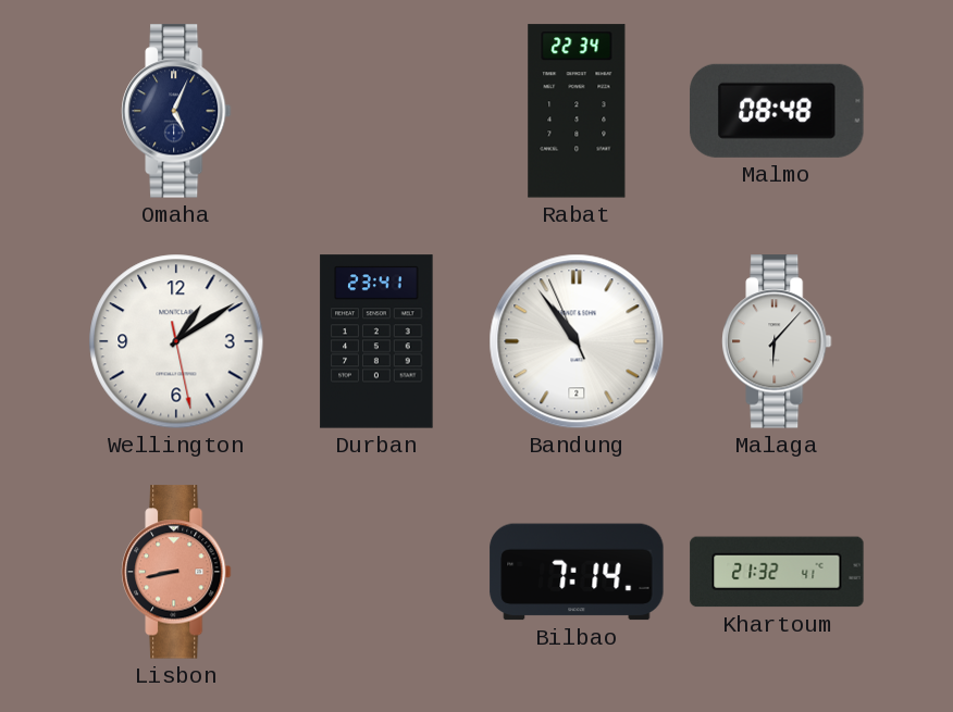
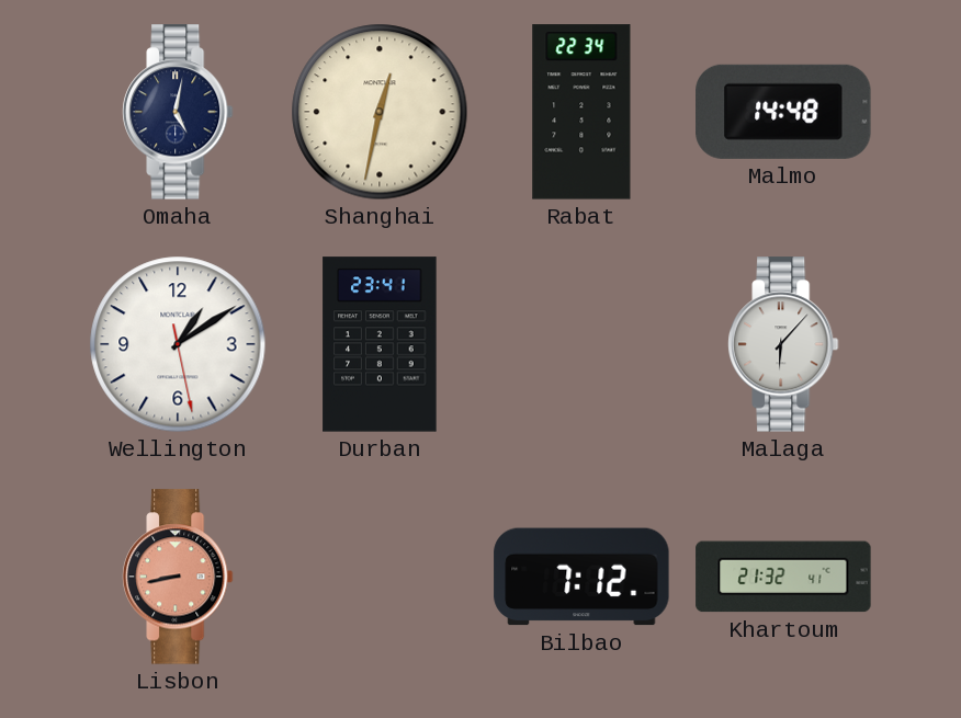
Omaha: 5:04 -> 5:02 (179, 112)
Shanghai: none -> 12:32 (380, 112)
Malmo: 08:48 -> 14:48 (783, 112)
Bandung: 10:53 -> none (577, 341)
Bilbao: 7:14 -> 7:12 (581, 577)
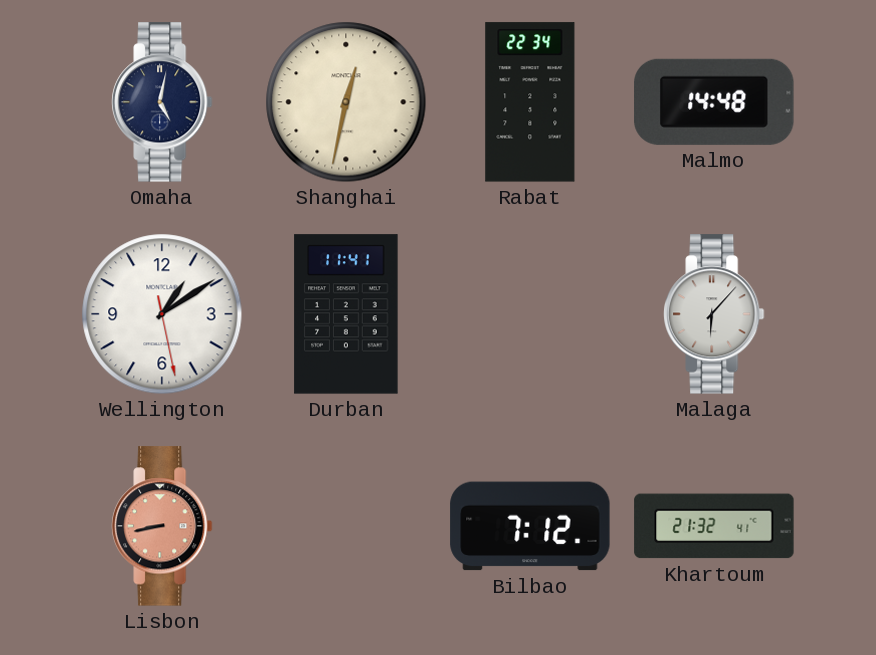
Durban: 23:41 -> 11:41 (346, 314)
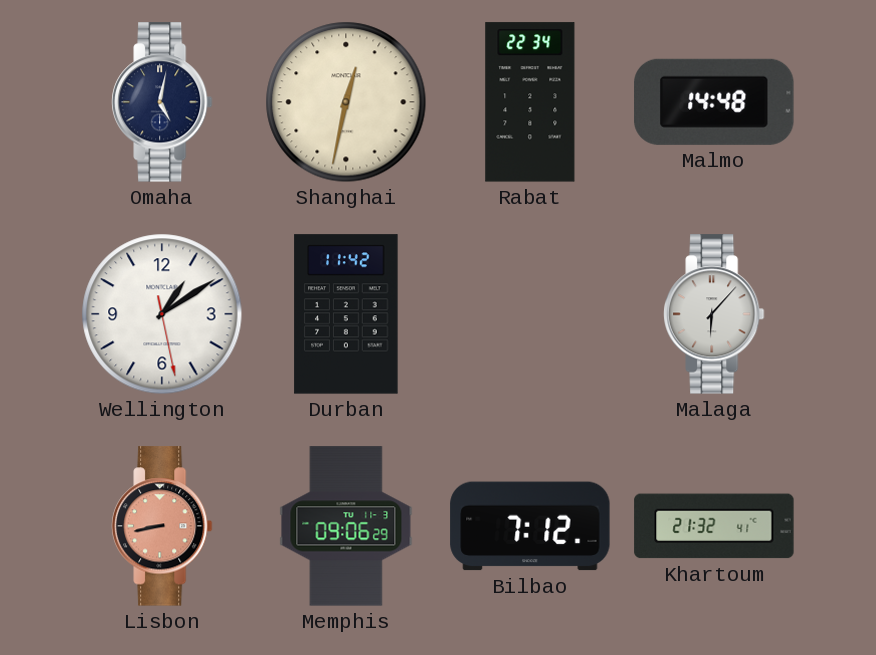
Durban: 11:41 -> 11:42 (346, 314)
Memphis: none -> 09:06 (346, 526)
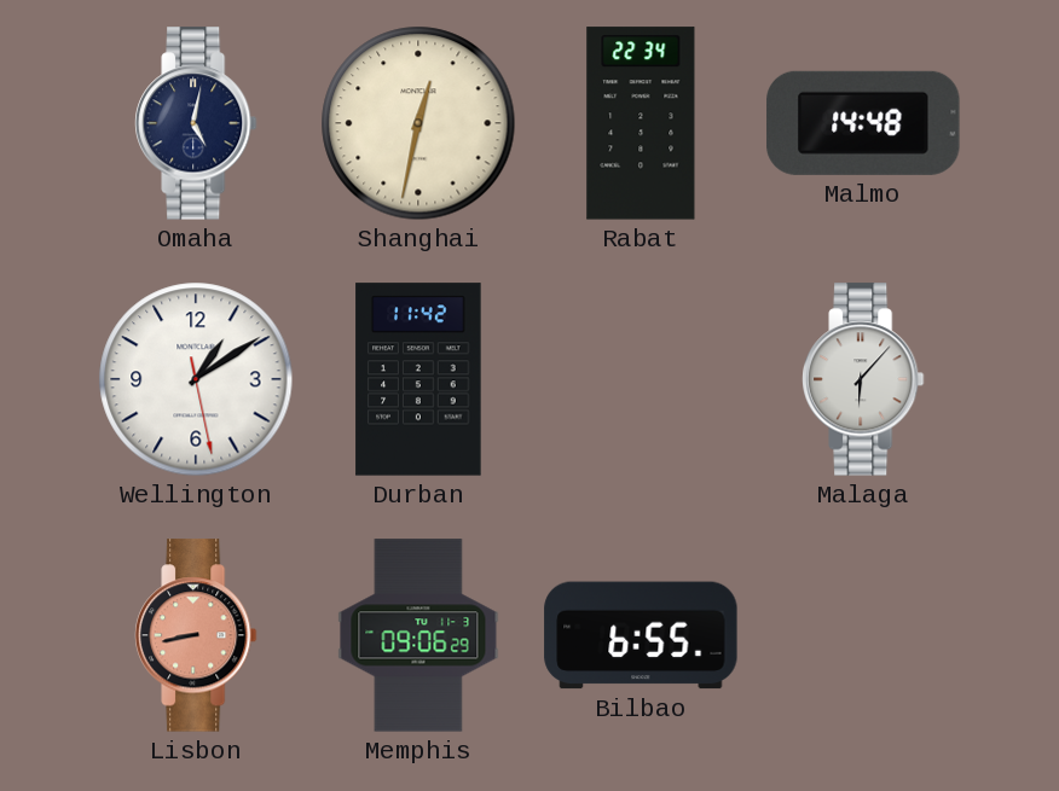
Bilbao: 7:12 -> 6:55 (641, 635)
Khartoum: 21:32 -> none (714, 526)
